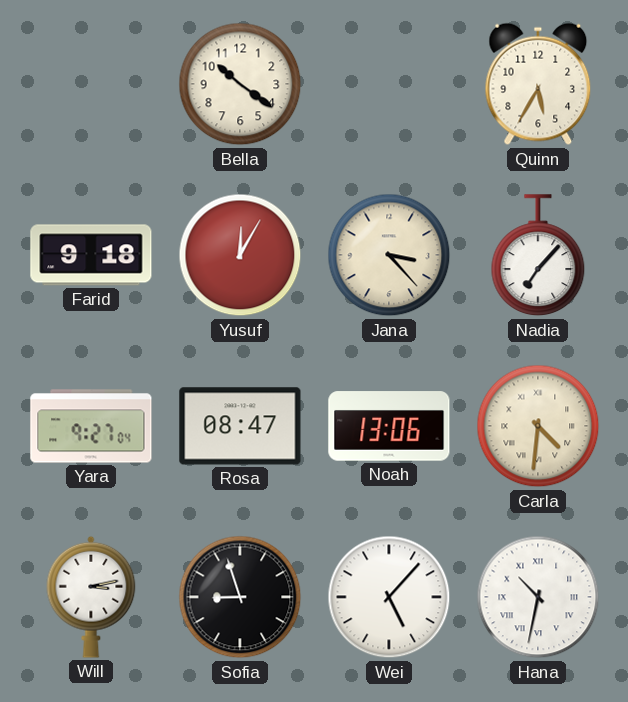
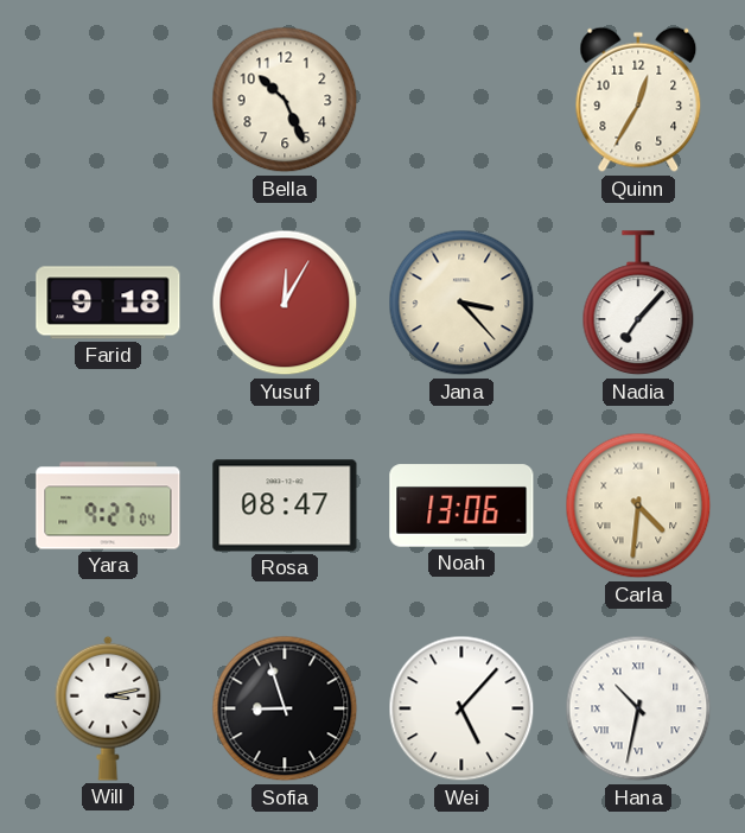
Bella: 10:21 -> 10:26 (285, 100)
Quinn: 5:35 -> 12:35 (638, 100)
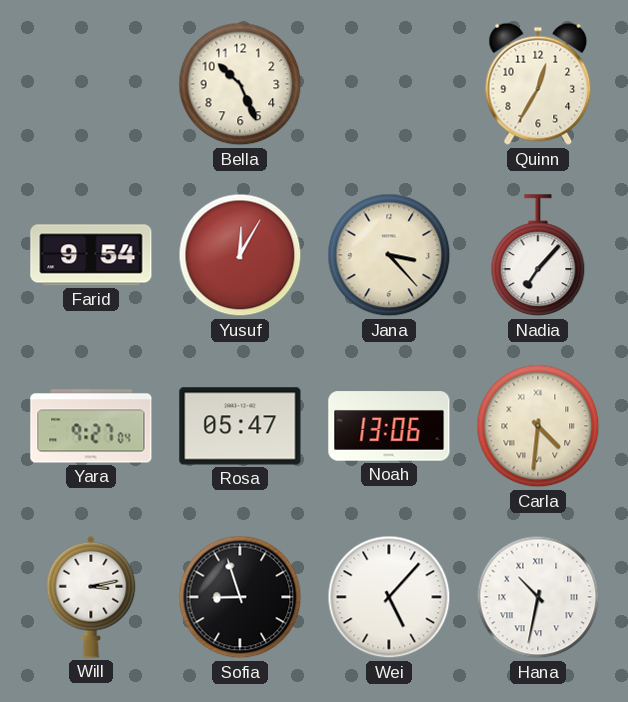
Farid: 9:18 -> 9:54 (91, 255)
Rosa: 08:47 -> 05:47 (240, 426)
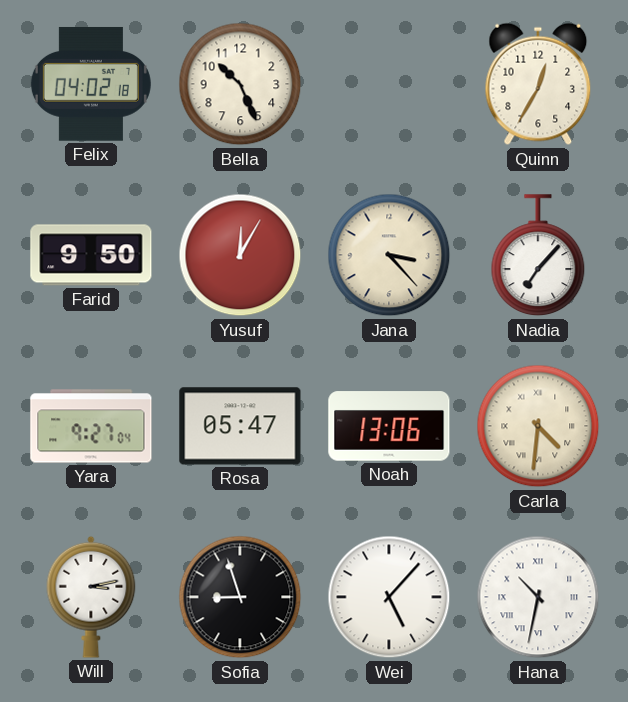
Felix: none -> 04:02 (91, 84)
Farid: 9:54 -> 9:50 (91, 255)
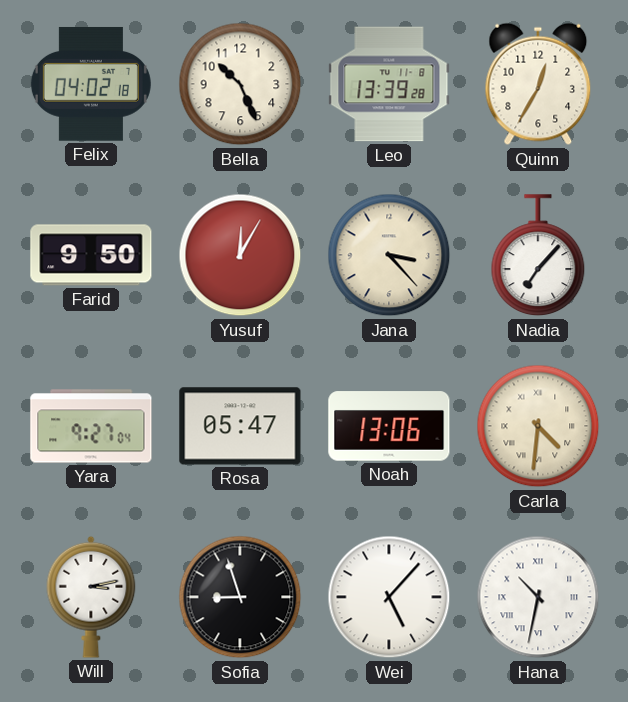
Leo: none -> 13:39 (389, 84)
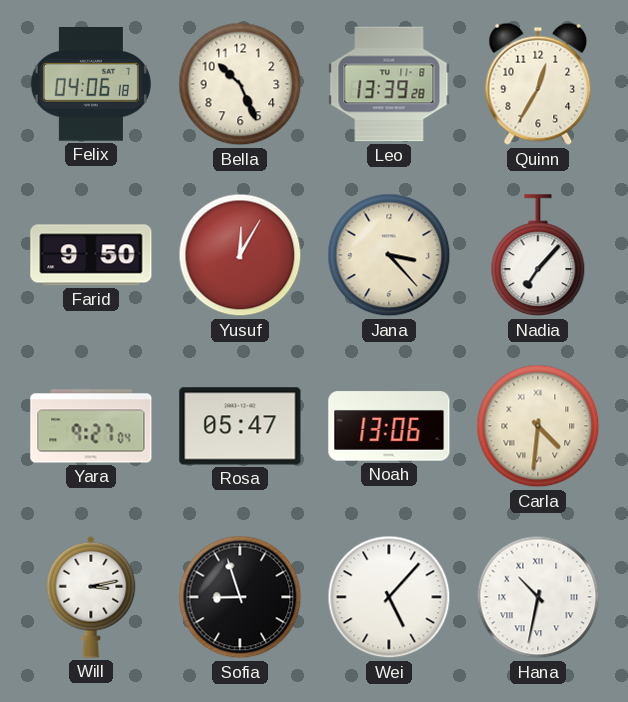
Felix: 04:02 -> 04:06 (91, 84)
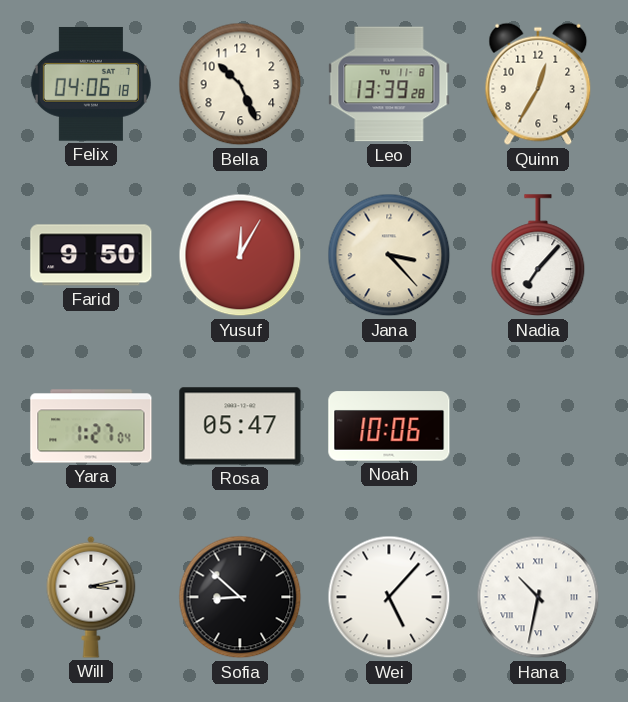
Yara: 9:27 -> 1:27 (91, 426)
Noah: 13:06 -> 10:06 (389, 426)
Carla: 4:31 -> none (538, 426)
Sofia: 8:57 -> 8:52 (240, 597)
